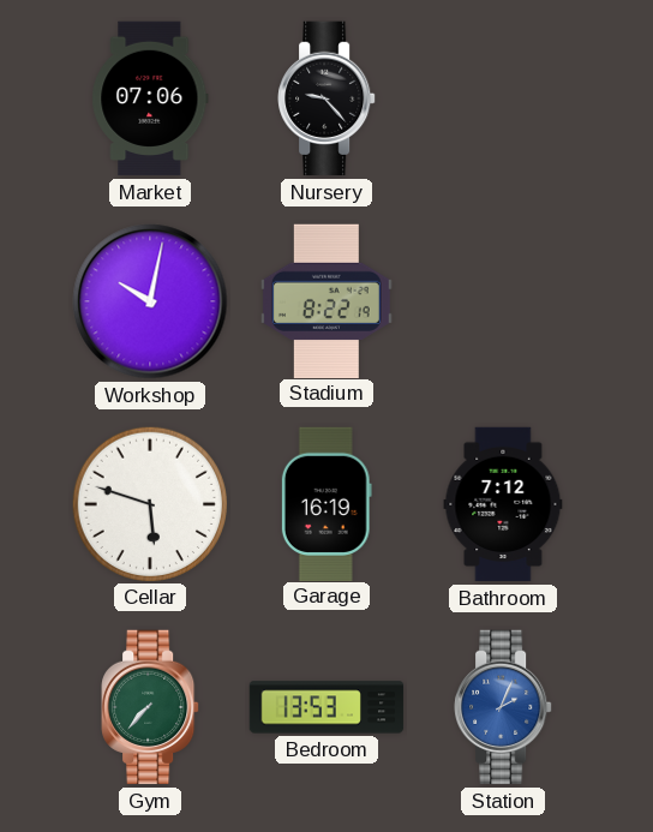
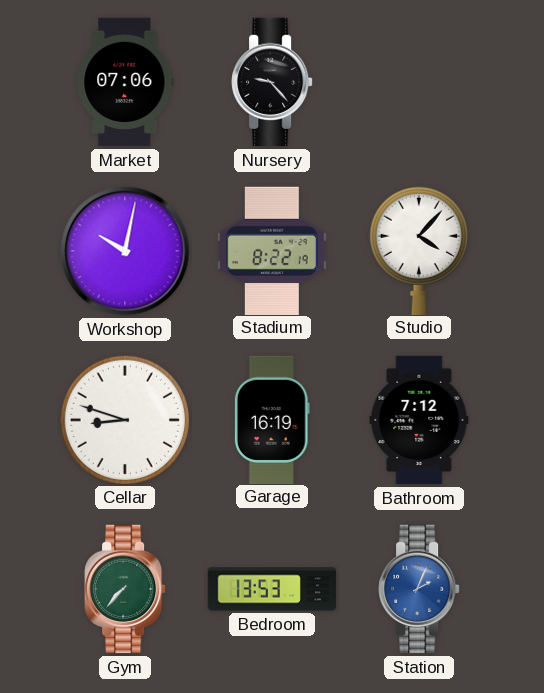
Studio: none -> 4:07 (419, 250)
Cellar: 5:48 -> 8:48 (124, 419)
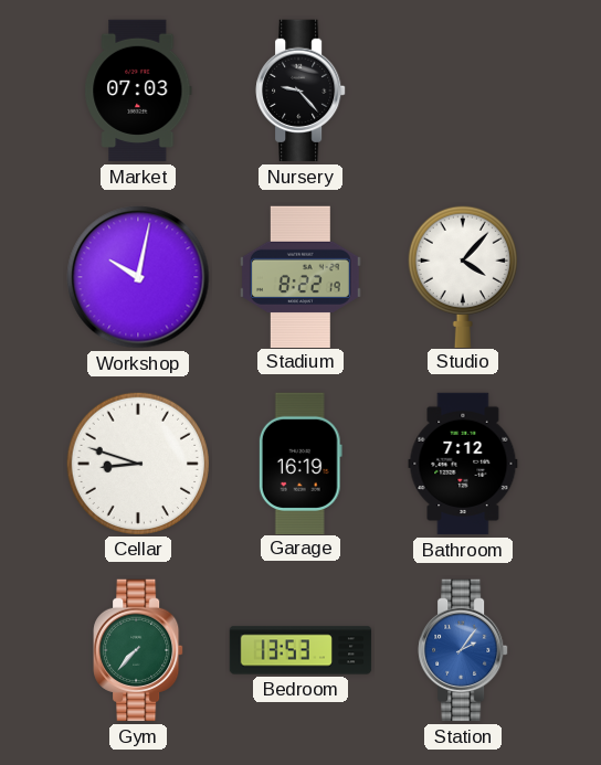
Market: 07:06 -> 07:03 (138, 91)
Station: 2:04 -> 2:06 (463, 650)
